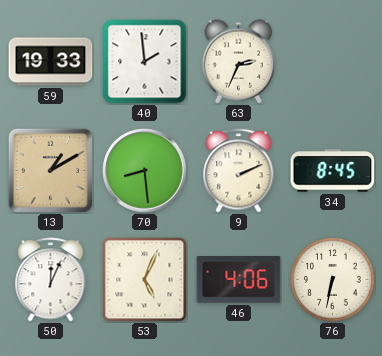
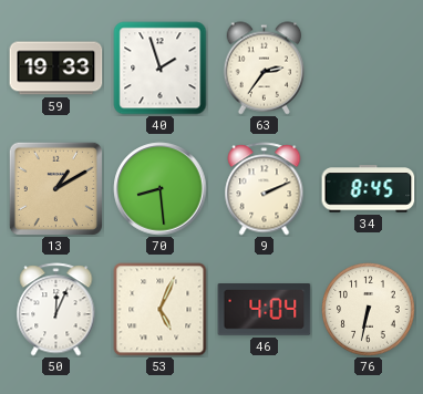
40: 1:59 -> 1:57 (161, 69)
63: 2:34 -> 2:36 (265, 69)
46: 4:06 -> 4:04 (265, 310)
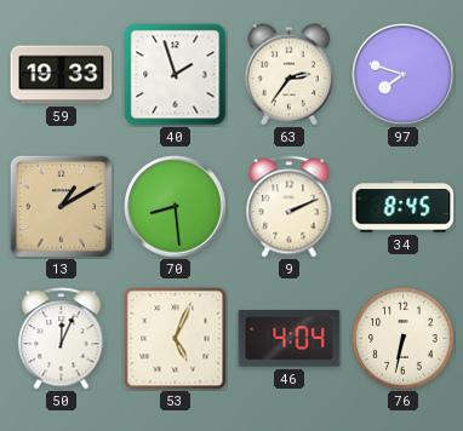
97: none -> 7:48 (404, 75)
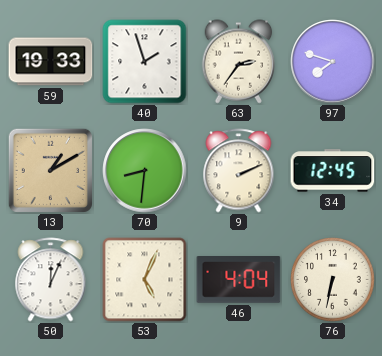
70: 8:29 -> 8:31 (145, 171)
34: 8:45 -> 12:45 (333, 171)
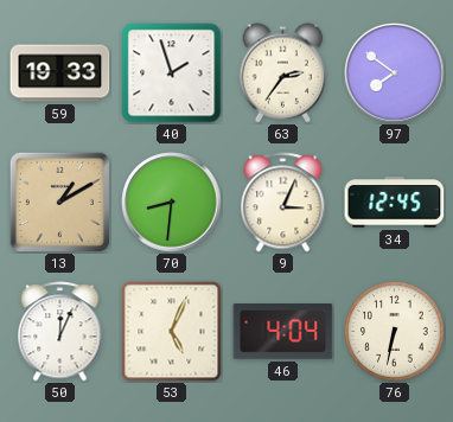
97: 7:48 -> 7:51 (395, 73)
9: 2:11 -> 3:04 (283, 203)
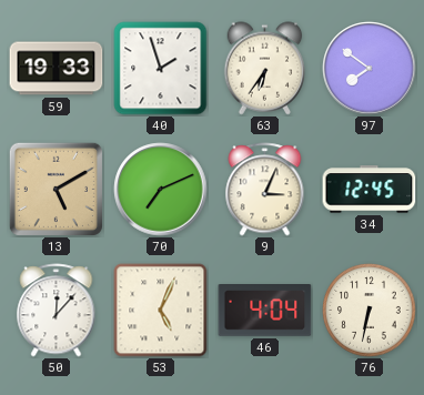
63: 2:36 -> 6:36 (265, 69)
13: 1:10 -> 5:10 (55, 189)
70: 8:31 -> 7:11 (161, 190)
50: 12:04 -> 12:07 (57, 311)
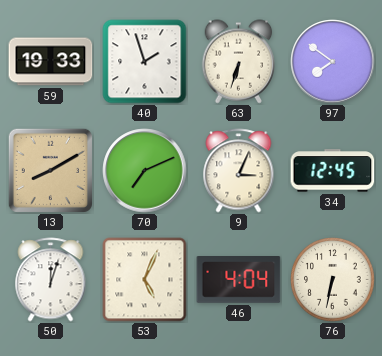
63: 6:36 -> 6:33 (239, 62)
13: 5:10 -> 8:10 (50, 170)
50: 12:07 -> 12:03 (51, 280)
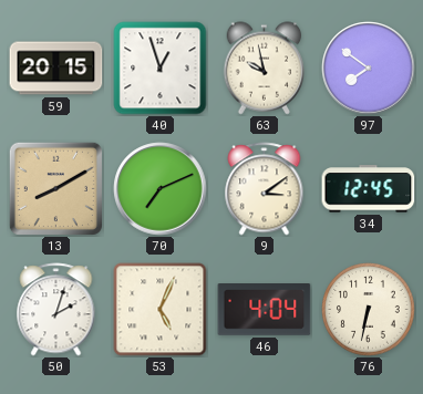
59: 19:33 -> 20:15 (56, 69)
40: 1:57 -> 12:57 (161, 69)
63: 6:33 -> 9:58 (265, 69)
9: 3:04 -> 3:09 (265, 189)
50: 12:03 -> 2:03 (56, 310)
